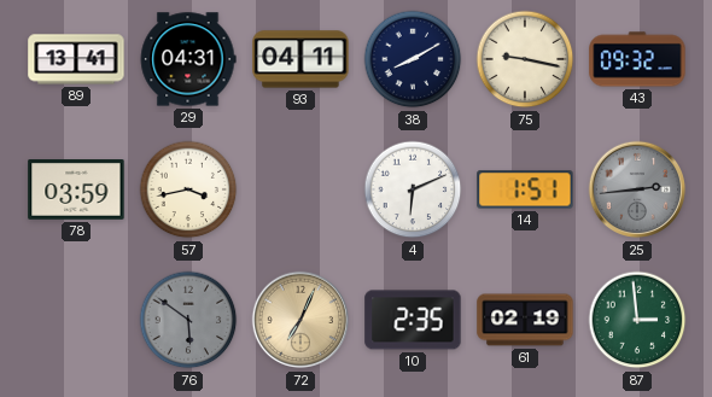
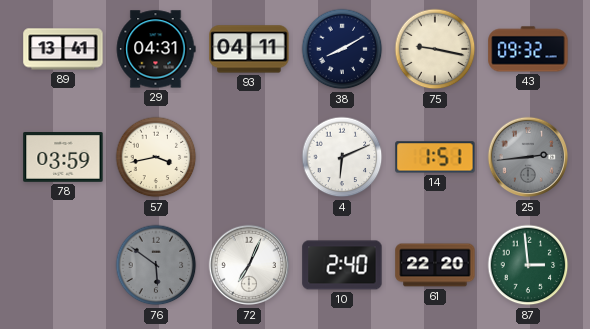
72 dial: champagne -> white (249, 265)
10: 2:35 -> 2:40 (342, 265)
61: 02:19 -> 22:20 (435, 265)
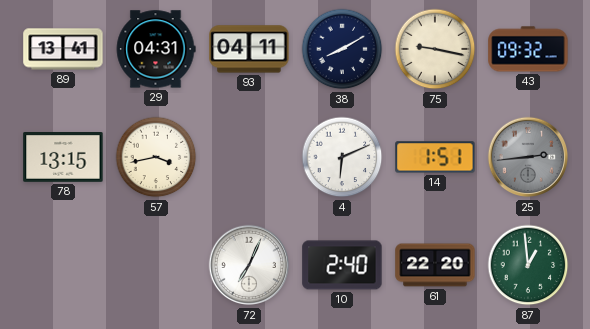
78: 03:59 -> 13:15 (63, 158)
76: 5:51 -> none (156, 265)
87: 2:59 -> 12:59 (528, 265)
